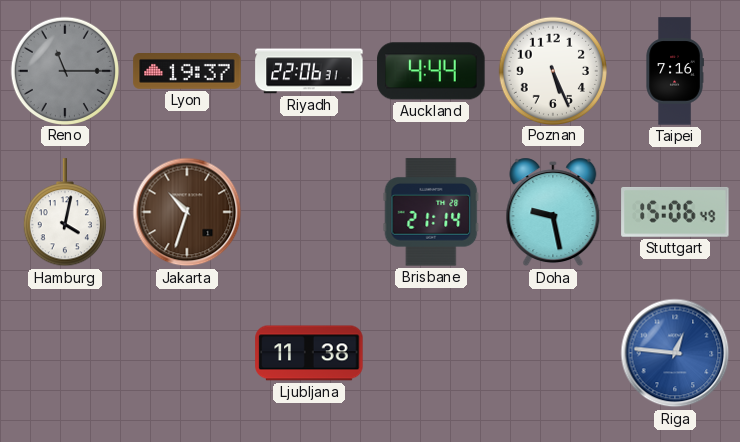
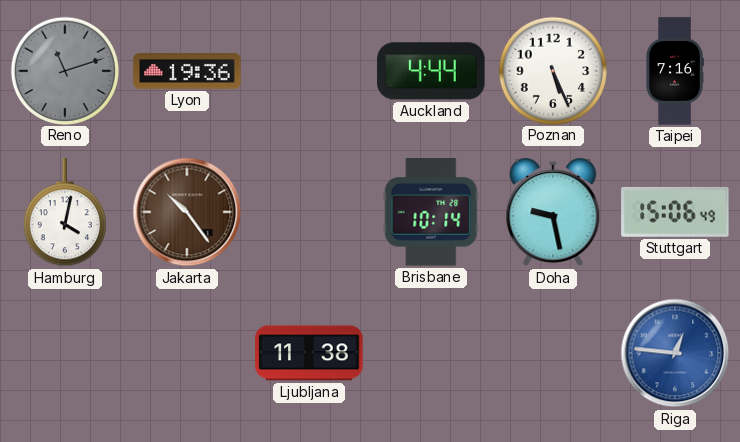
Reno: 11:15 -> 11:12 (64, 70)
Lyon: 19:37 -> 19:36 (187, 72)
Riyadh: 22:06 -> none (309, 71)
Jakarta: 10:33 -> 10:24 (187, 212)
Brisbane: 21:14 -> 10:14 (431, 212)
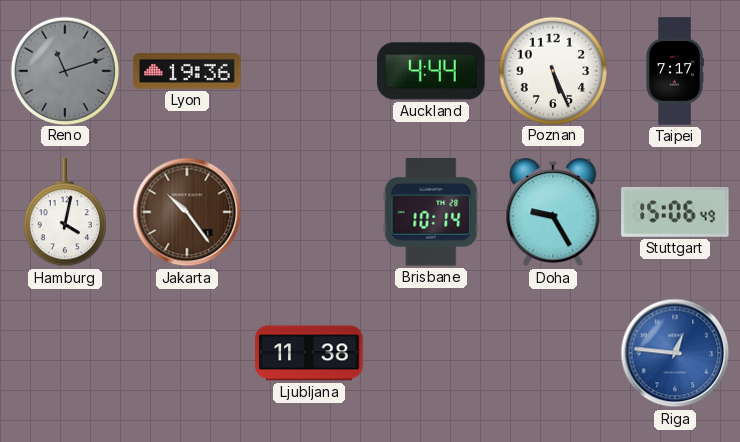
Taipei: 7:16 -> 7:17 (675, 71)
Doha: 9:28 -> 9:25 (553, 212)
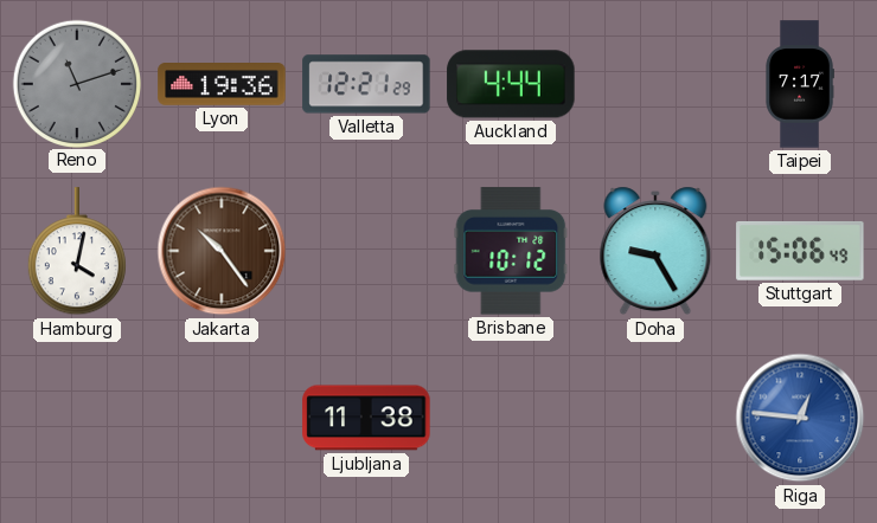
Valletta: none -> 12:21 (366, 84)
Poznan: 5:26 -> none (552, 70)
Brisbane: 10:14 -> 10:12 (511, 251)
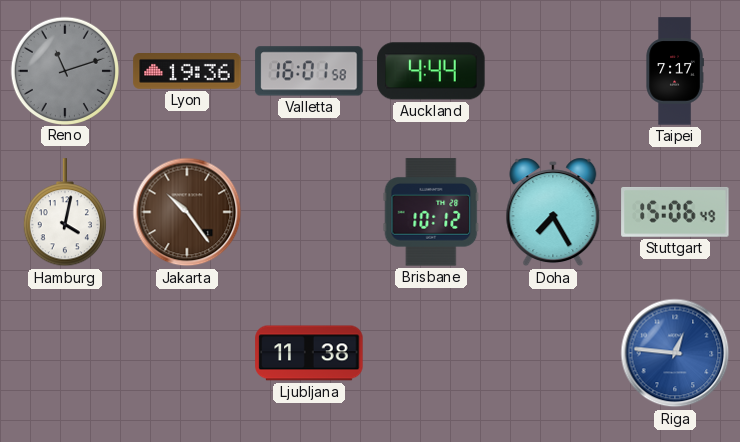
Valletta: 12:21 -> 16:01 (309, 71)
Doha: 9:25 -> 7:25 (553, 212)
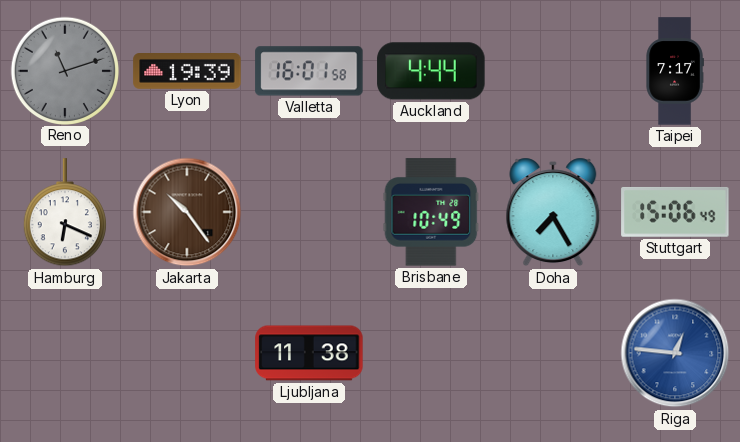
Lyon: 19:36 -> 19:39 (187, 72)
Hamburg: 4:02 -> 6:19 (65, 213)
Brisbane: 10:12 -> 10:49 (431, 212)
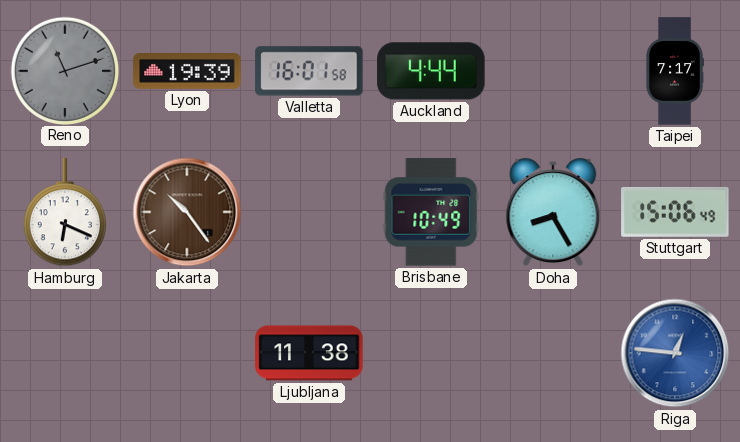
Doha: 7:25 -> 8:25 (553, 212)
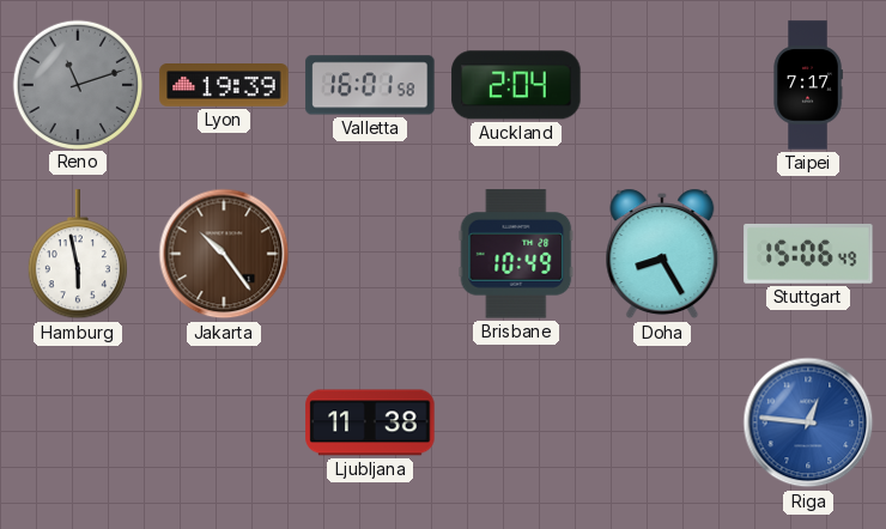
Auckland: 4:44 -> 2:04 (516, 85)
Hamburg: 6:19 -> 5:58 (78, 255)
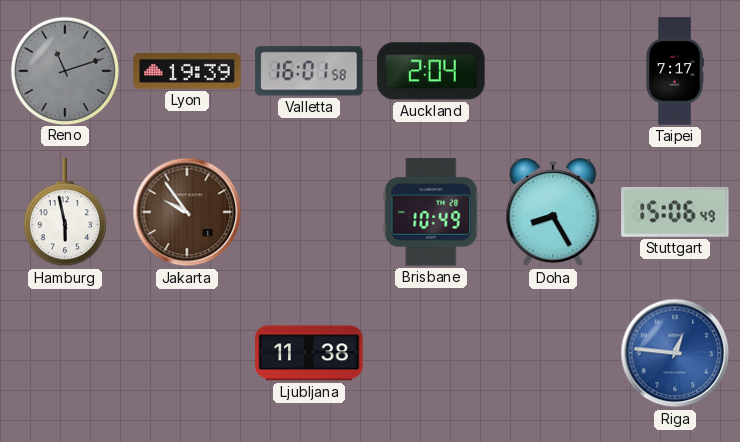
Jakarta: 10:24 -> 9:54 (187, 212)
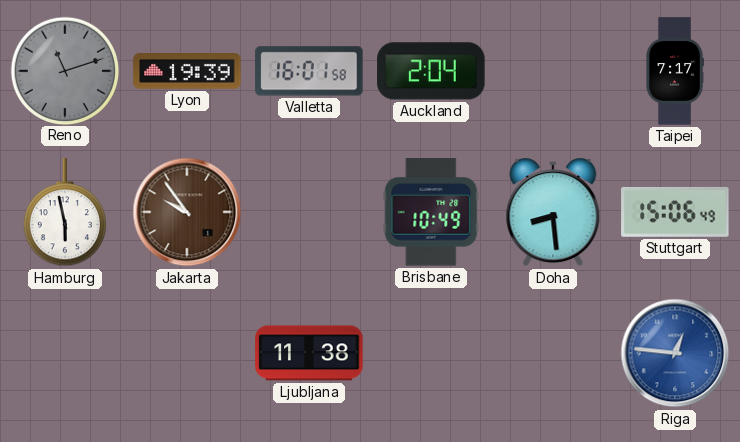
Doha: 8:25 -> 8:29 (553, 212)
